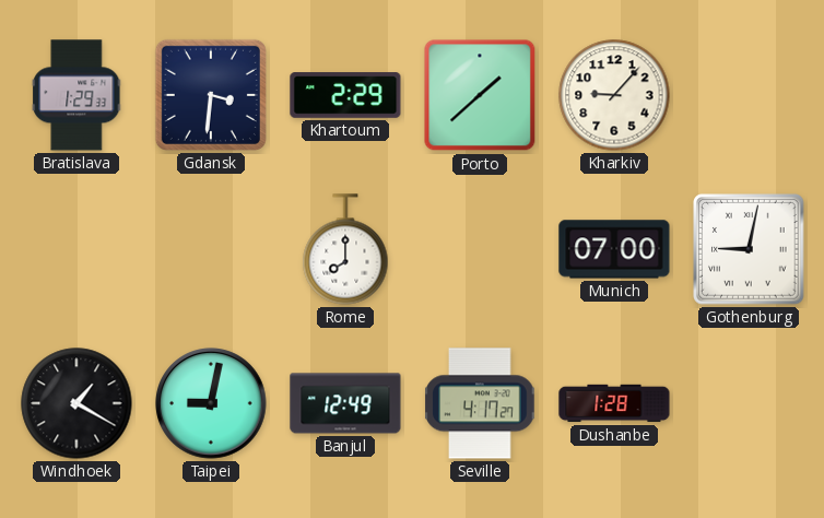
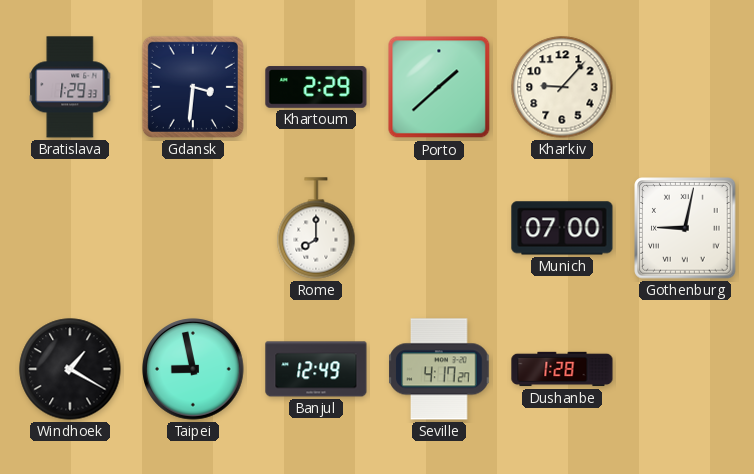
Taipei: 9:02 -> 8:58 (193, 369)
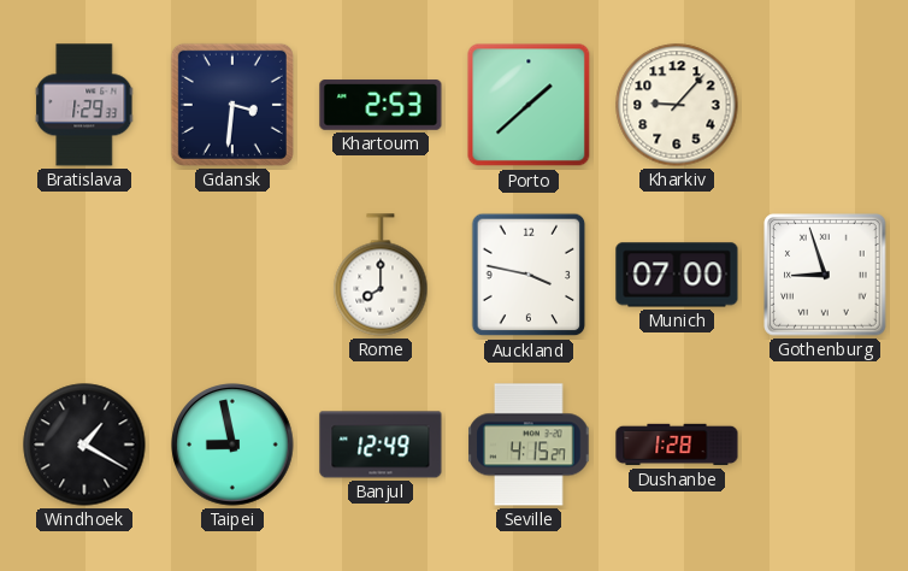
Khartoum: 2:29 -> 2:53 (381, 105)
Auckland: none -> 3:47 (529, 275)
Gothenburg: 9:02 -> 8:57 (825, 275)
Seville: 4:17 -> 4:15 (529, 445)
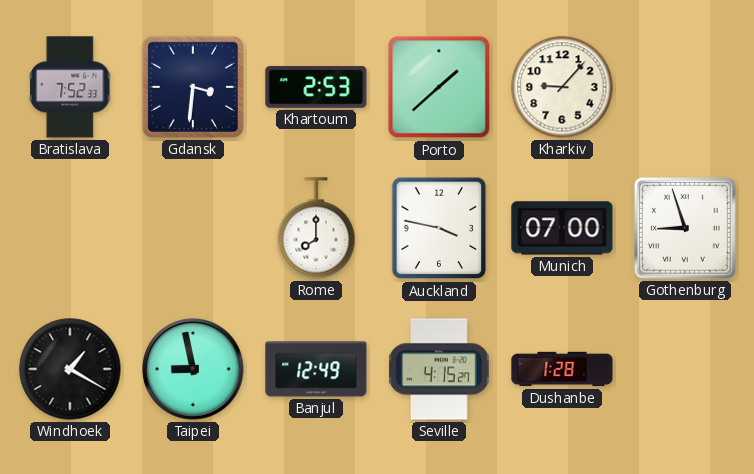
Bratislava: 1:29 -> 7:52 (70, 87)
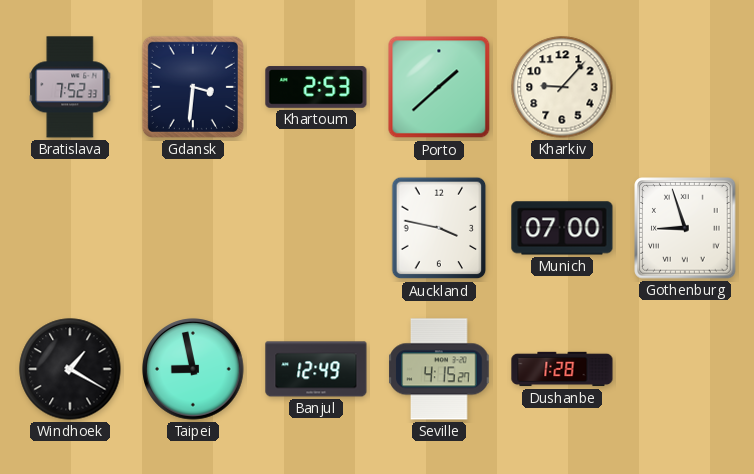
Rome: 8:00 -> none (316, 228)
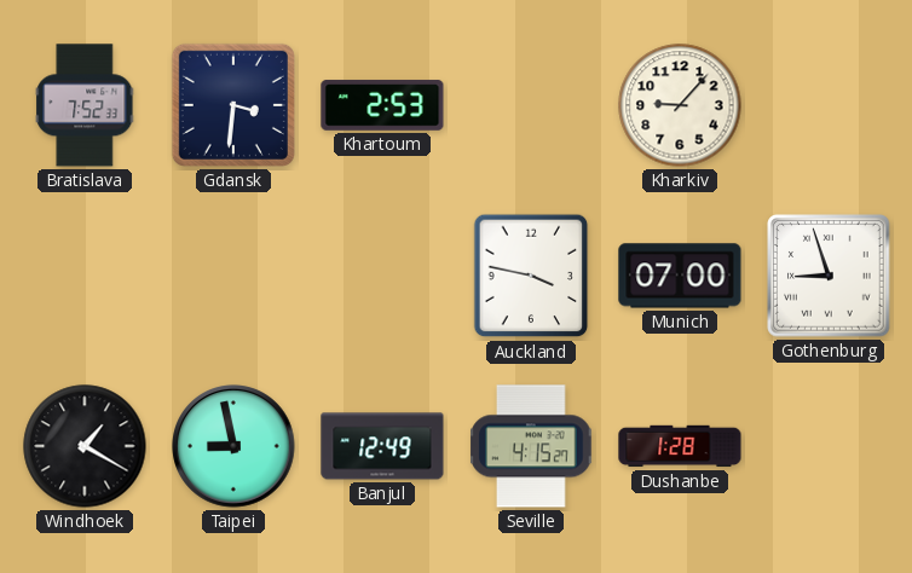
Porto: 1:38 -> none (439, 87)
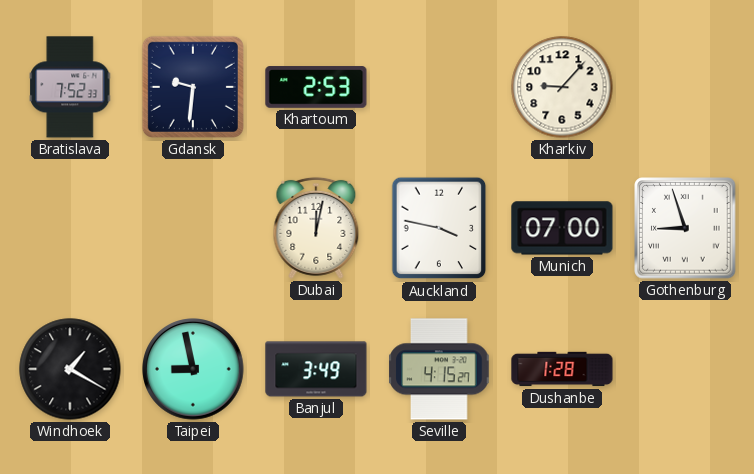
Gdansk: 3:31 -> 9:31 (193, 87)
Dubai: none -> 12:02 (316, 228)
Banjul: 12:49 -> 3:49 (316, 369)
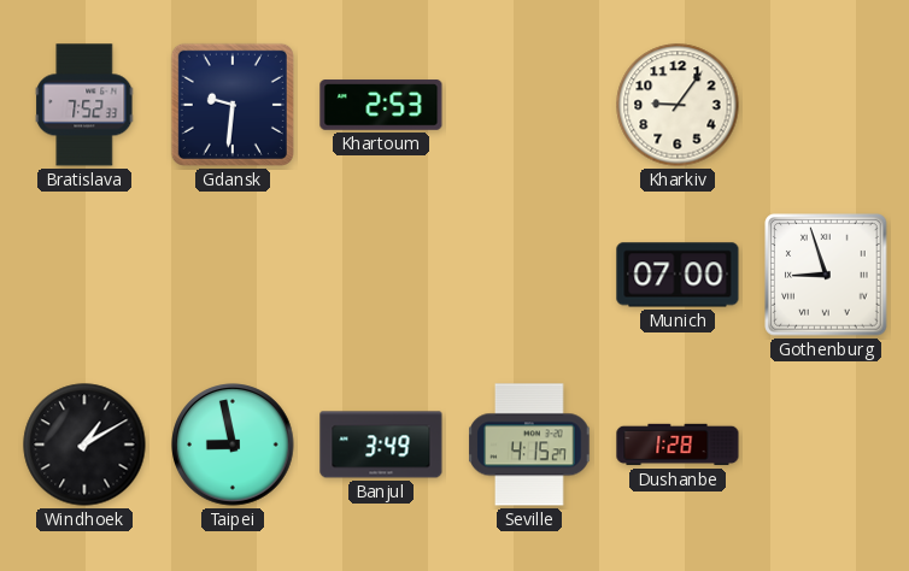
Kharkiv: 9:07 -> 9:06 (678, 105)
Dubai: 12:02 -> none (316, 228)
Auckland: 3:47 -> none (439, 228)
Windhoek: 1:20 -> 1:10 (84, 445)
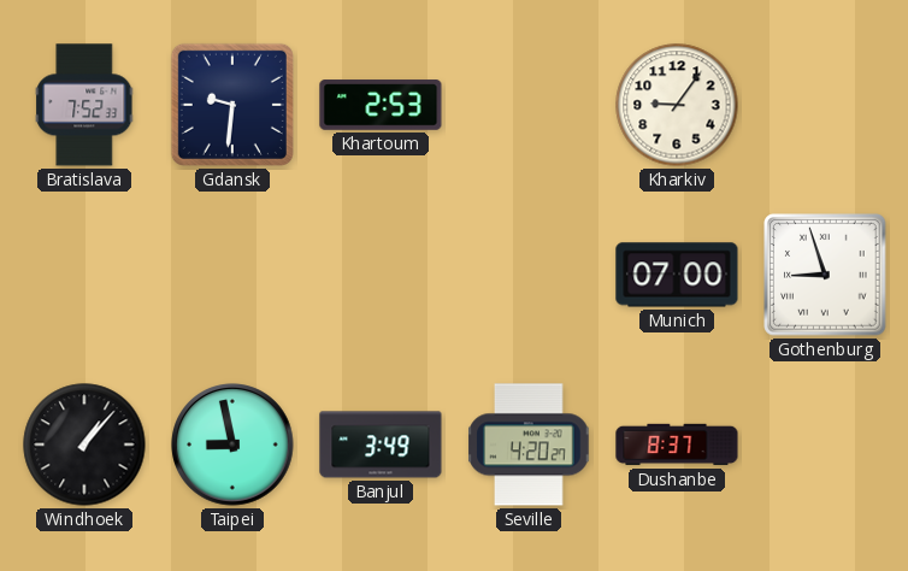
Windhoek: 1:10 -> 1:07 (84, 445)
Seville: 4:15 -> 4:20 (529, 445)
Dushanbe: 1:28 -> 8:37 (677, 445)
